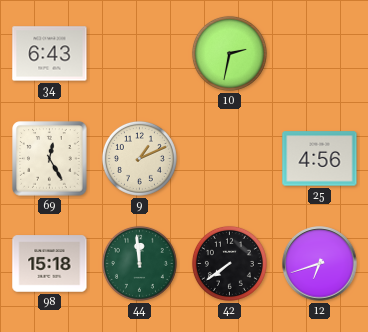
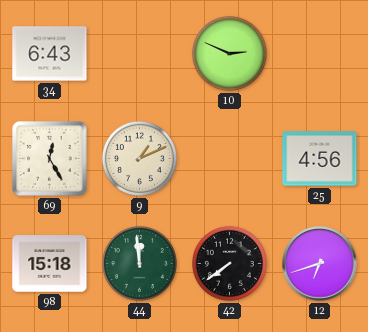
10: 2:32 -> 2:49 (229, 53)
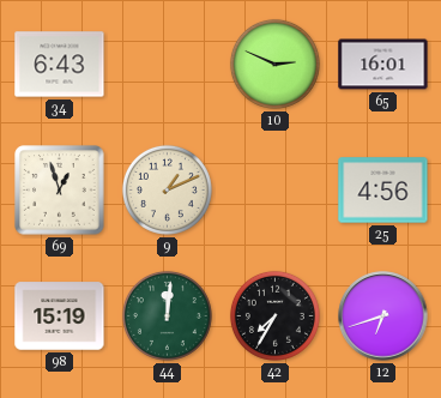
65: none -> 16:01 (383, 65)
69: 12:25 -> 12:57 (60, 191)
98: 15:18 -> 15:19 (60, 316)
44: 11:59 -> 12:01 (167, 315)
42: 7:39 -> 7:35 (274, 315)
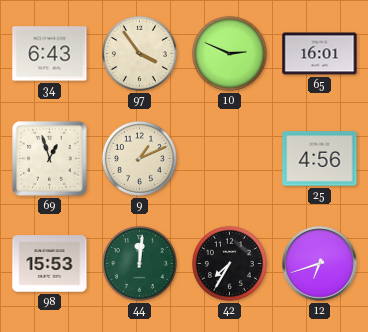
97: none -> 3:54 (139, 53)
98: 15:19 -> 15:53 (50, 264)
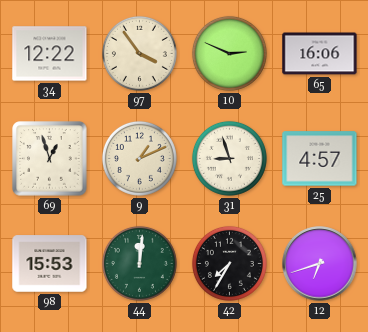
34: 6:43 -> 12:22 (50, 54)
65: 16:01 -> 16:06 (320, 54)
31: none -> 8:57 (229, 158)
25: 4:56 -> 4:57 (320, 159)
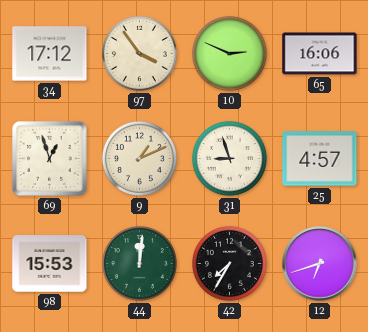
34: 12:22 -> 17:12 (50, 54)
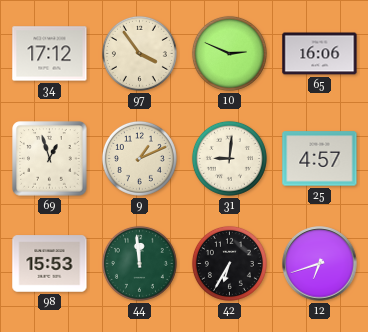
31: 8:57 -> 9:01 (229, 158)
44: 12:01 -> 11:59 (139, 263)
42: 7:35 -> 6:35 (229, 263)
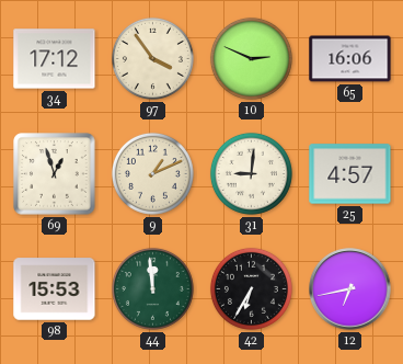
12: 6:42 -> 6:43 (350, 289)
